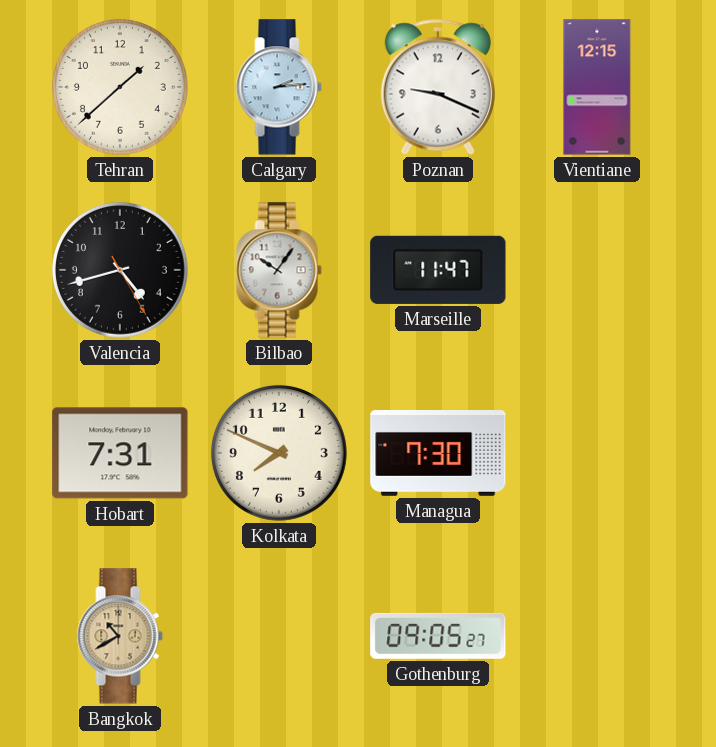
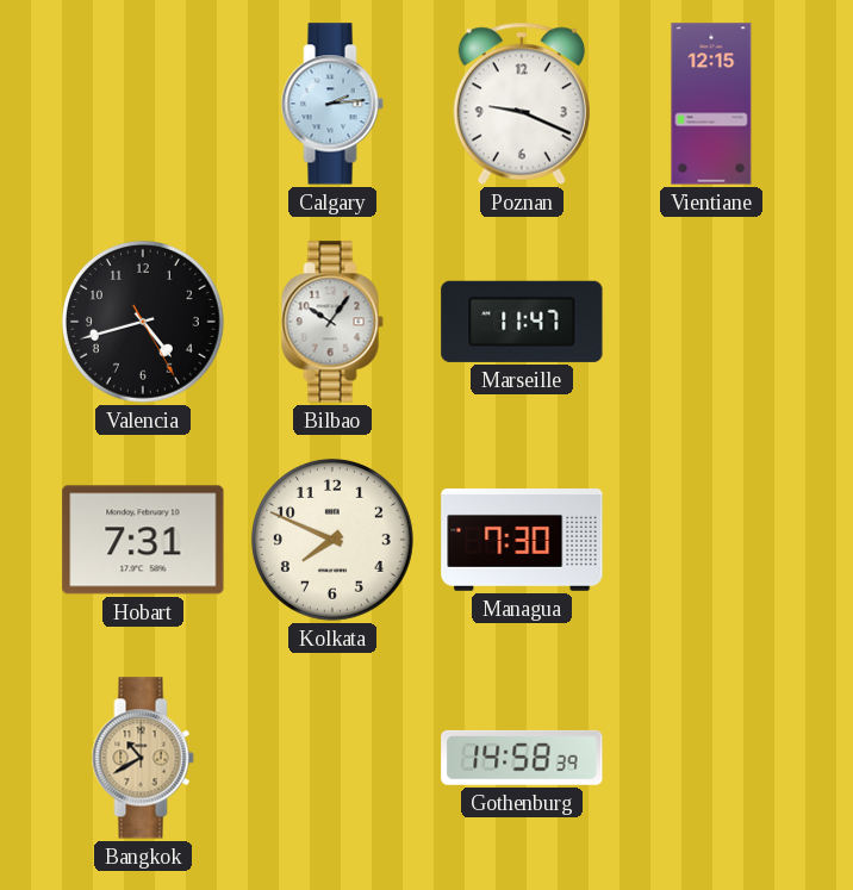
Tehran: 1:38 -> none (120, 87)
Gothenburg: 09:05 -> 14:58 (522, 758)
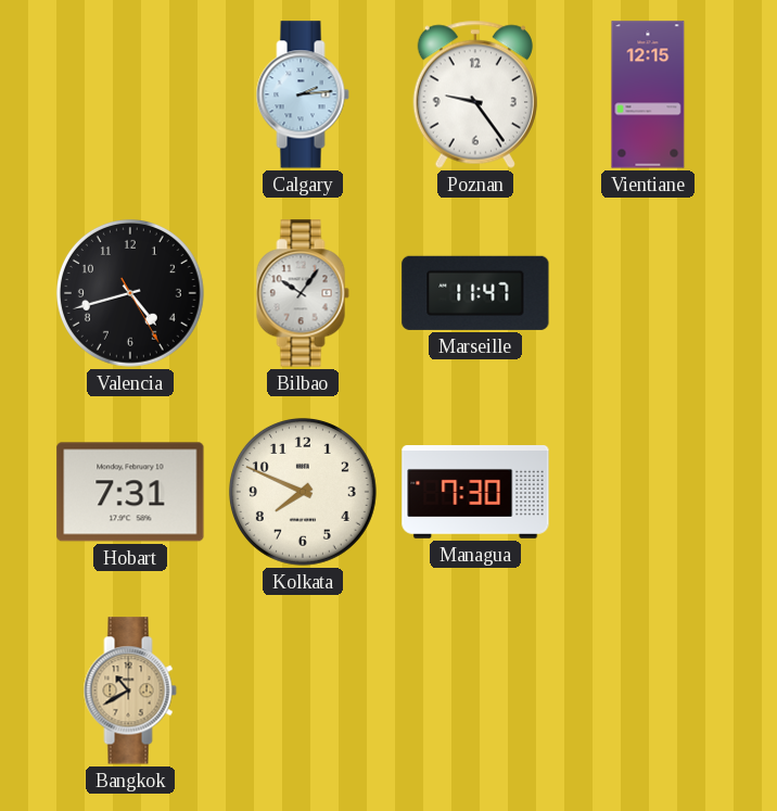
Poznan: 9:19 -> 9:24 (475, 94)
Gothenburg: 14:58 -> none (522, 758)
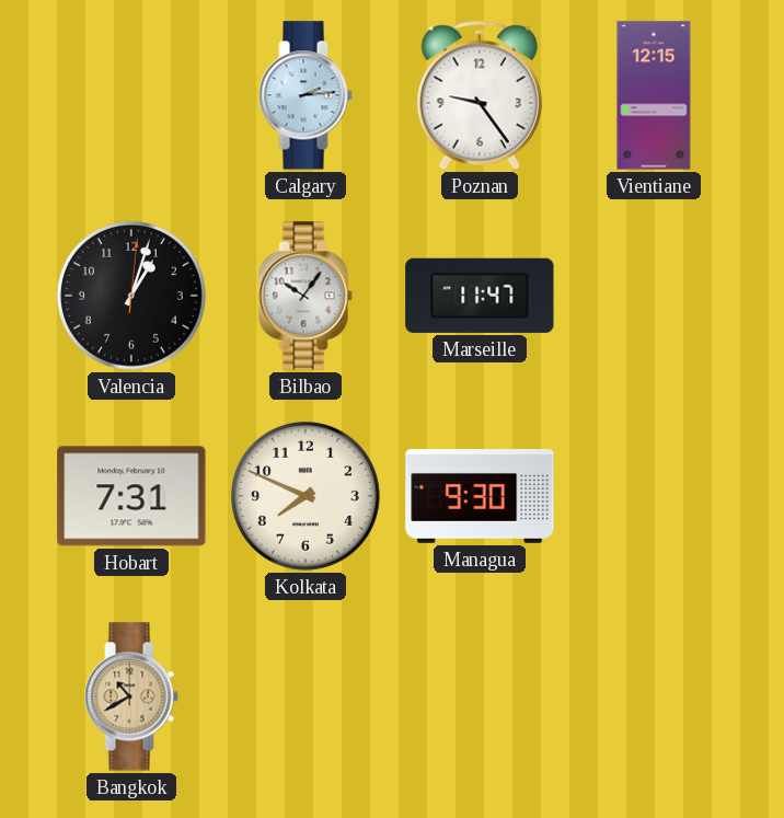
Valencia: 4:42 -> 1:03 (131, 296)
Managua: 7:30 -> 9:30 (480, 497)
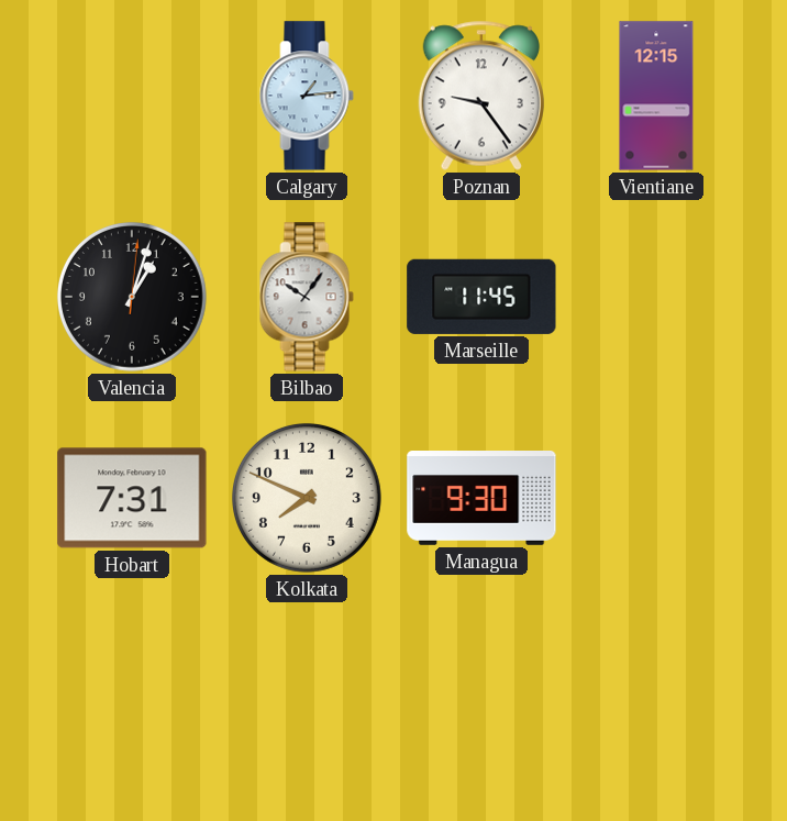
Calgary: 2:14 -> 1:14 (307, 96)
Marseille: 11:47 -> 11:45 (481, 297)
Bangkok: 10:40 -> none (131, 696)
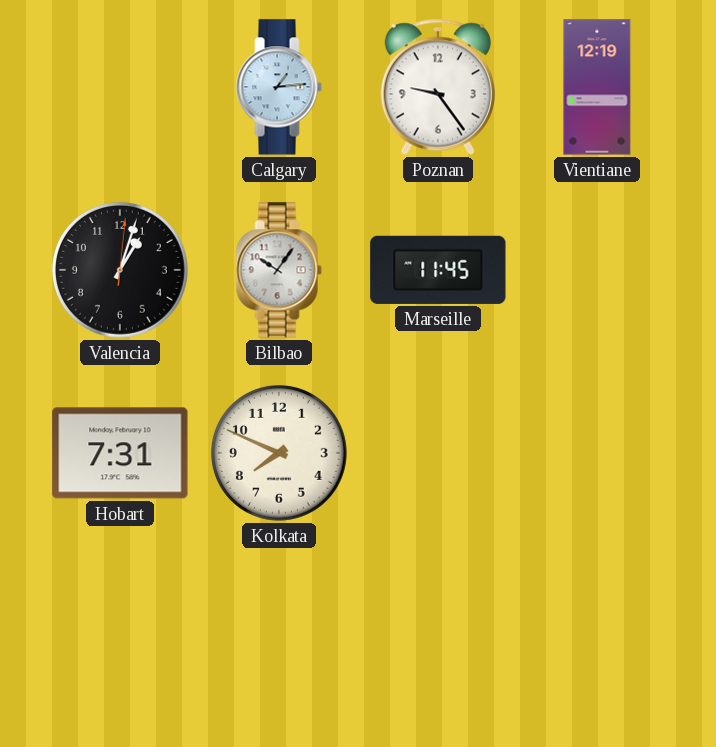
Vientiane: 12:15 -> 12:19 (597, 87)
Managua: 9:30 -> none (481, 499)
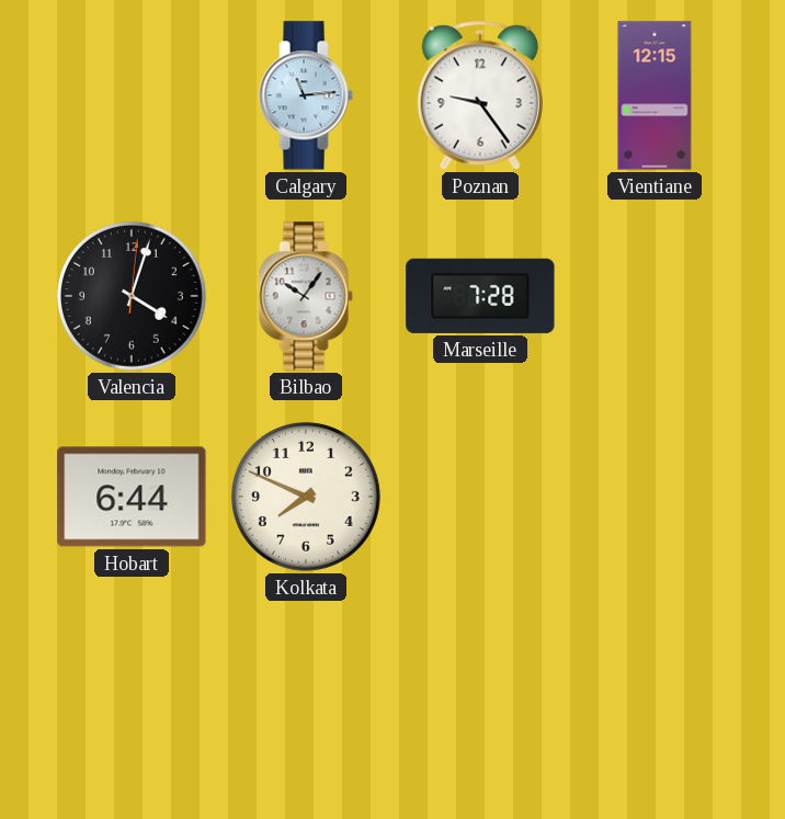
Calgary: 1:14 -> 11:14 (306, 95)
Vientiane: 12:19 -> 12:15 (655, 95)
Valencia: 1:03 -> 4:03 (132, 296)
Marseille: 11:45 -> 7:28 (480, 296)
Hobart: 7:31 -> 6:44 (132, 497)
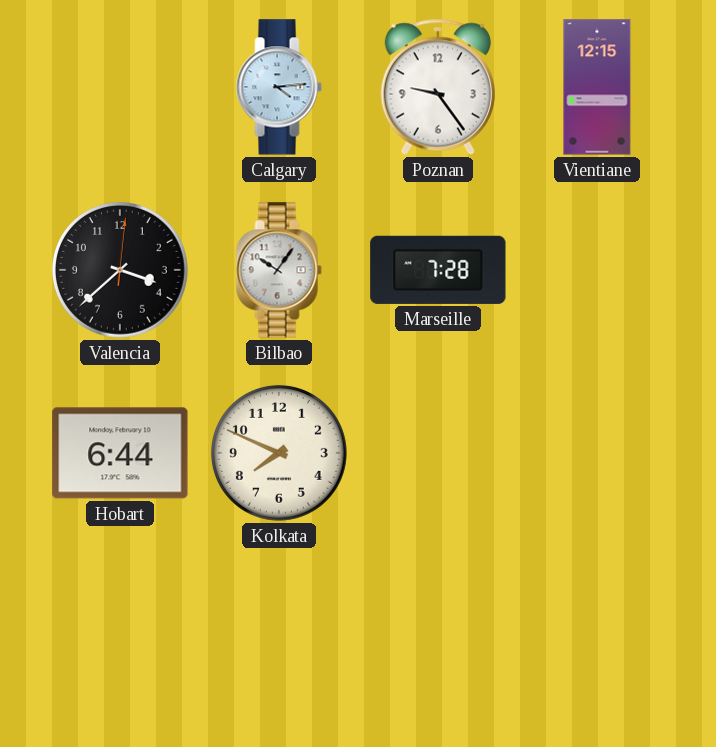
Calgary: 11:14 -> 4:14 (279, 87)
Valencia: 4:03 -> 3:38 (120, 270)
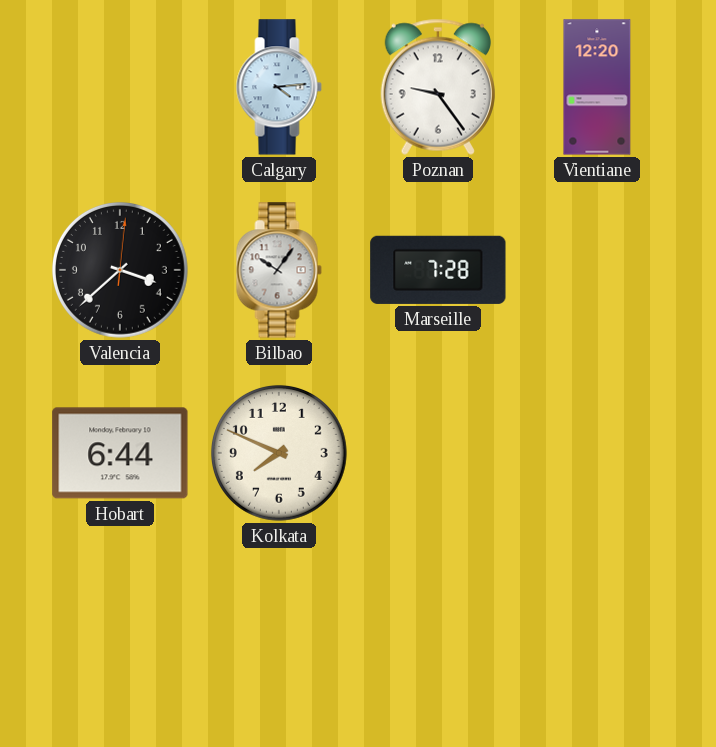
Vientiane: 12:15 -> 12:20 (597, 87)
